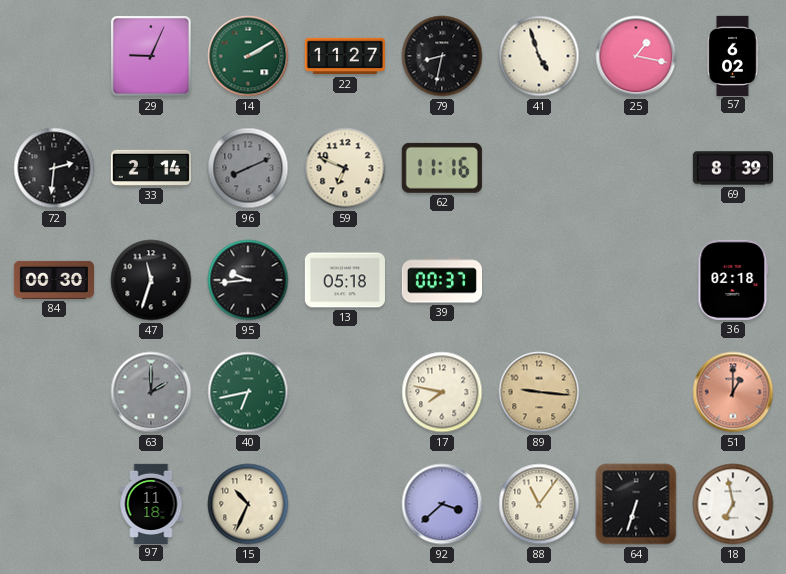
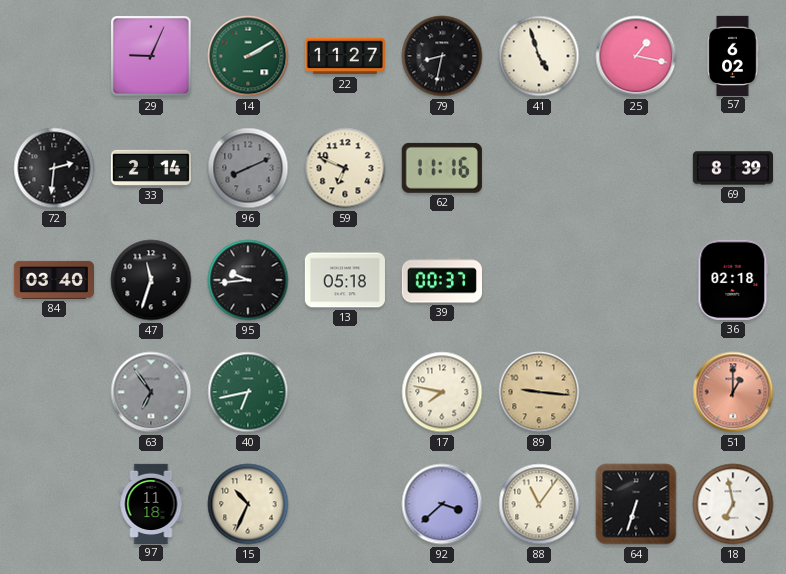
84: 00:30 -> 03:40 (53, 280)
63: 2:00 -> 6:54 (151, 392)
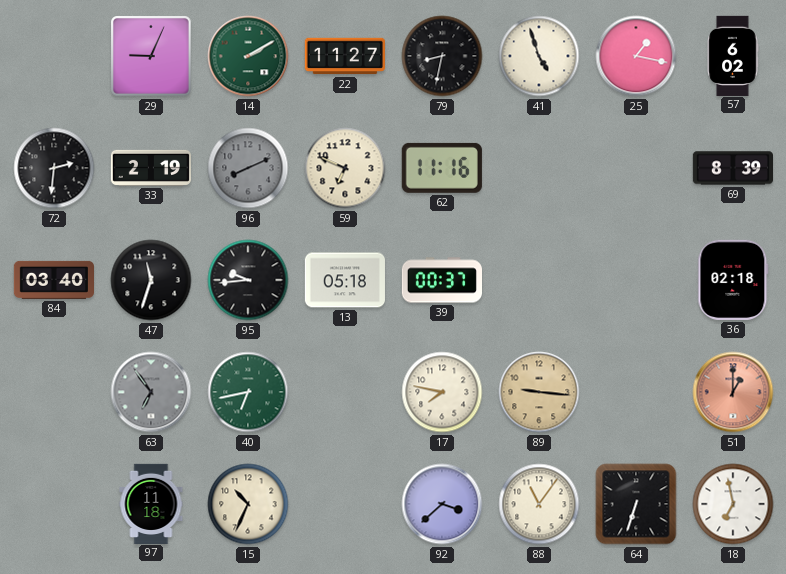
33: 2:14 -> 2:19 (150, 168)
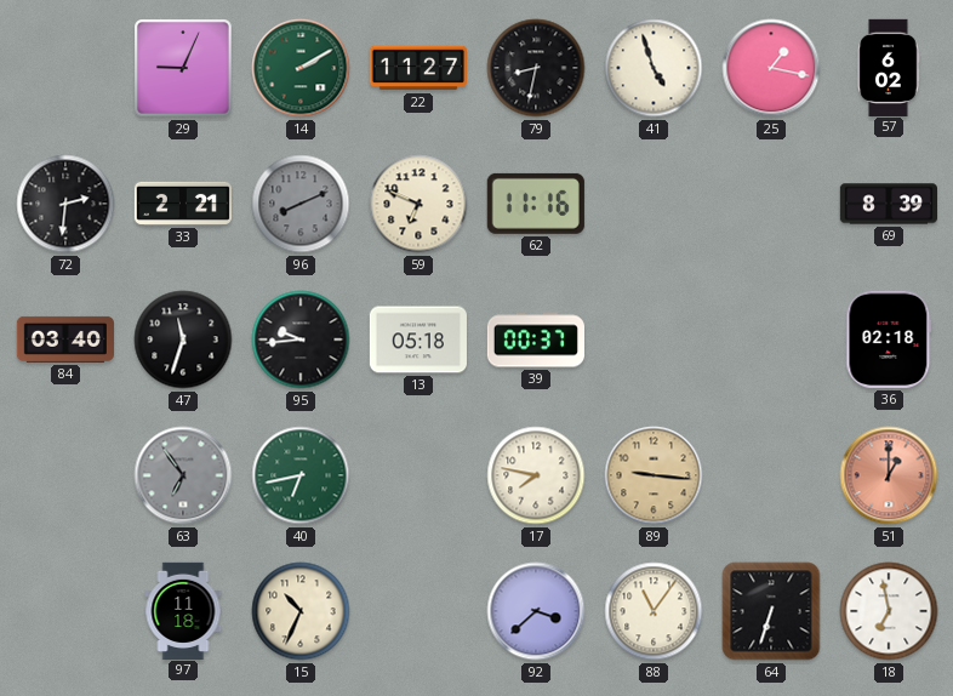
33: 2:19 -> 2:21 (182, 204)
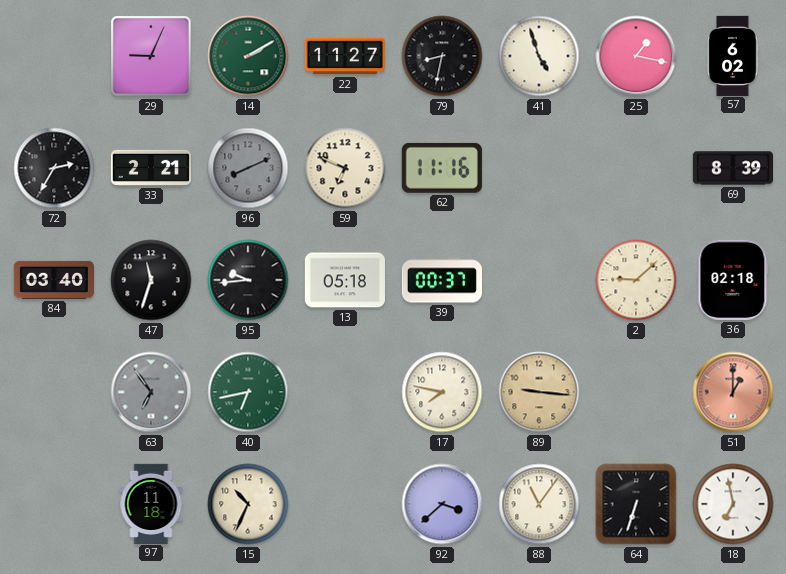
72: 2:31 -> 2:35 (54, 168)
2: none -> 9:08 (636, 280)
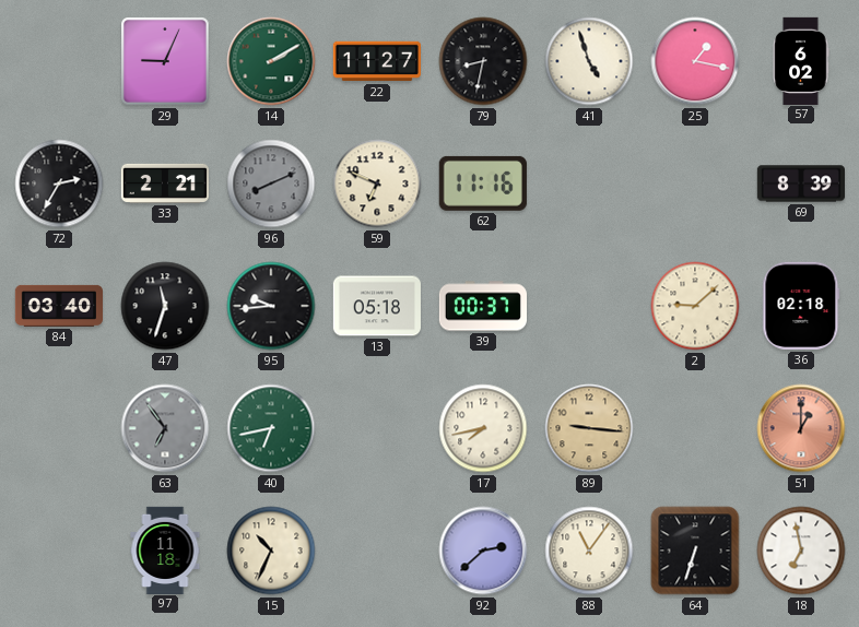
17: 7:47 -> 7:43 (483, 428)
92: 3:38 -> 2:38 (483, 551)
